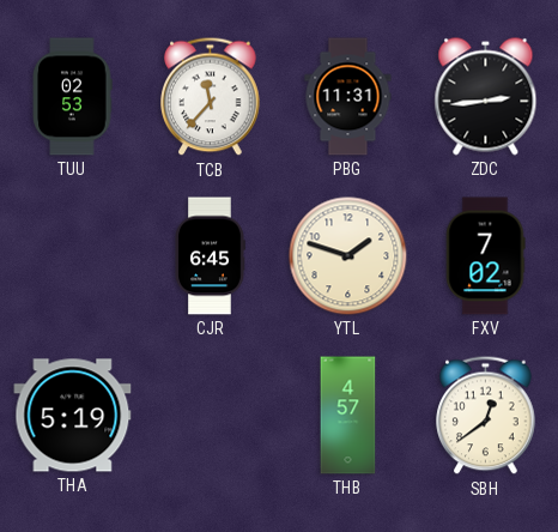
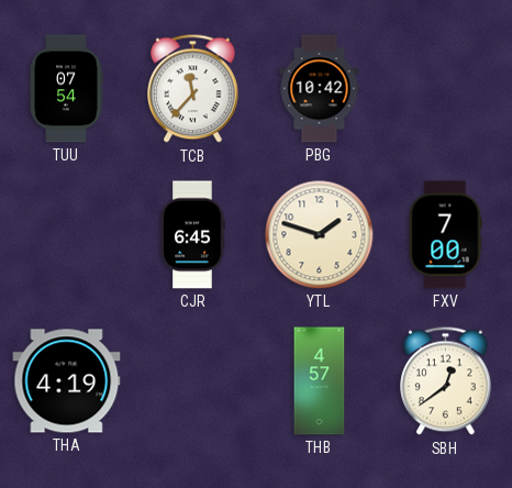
TUU: 02:53 -> 07:54 (66, 89)
PBG: 11:31 -> 10:42 (320, 89)
ZDC: 2:44 -> none (486, 97)
FXV: 7:02 -> 7:00 (445, 235)
THA: 5:19 -> 4:19 (67, 381)
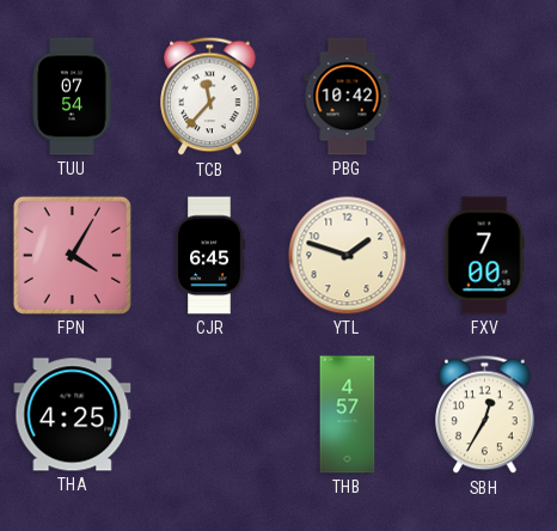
FPN: none -> 4:05 (72, 255)
THA: 4:19 -> 4:25 (73, 415)
SBH: 12:39 -> 12:35 (485, 415)
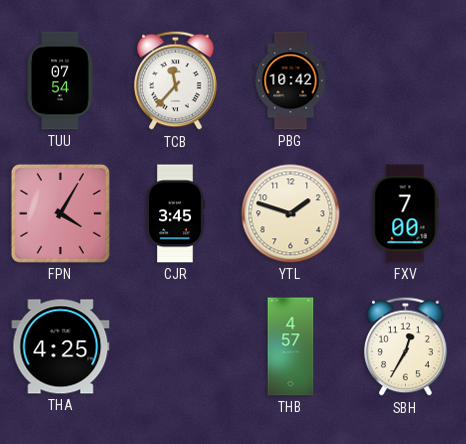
CJR: 6:45 -> 3:45 (175, 214)
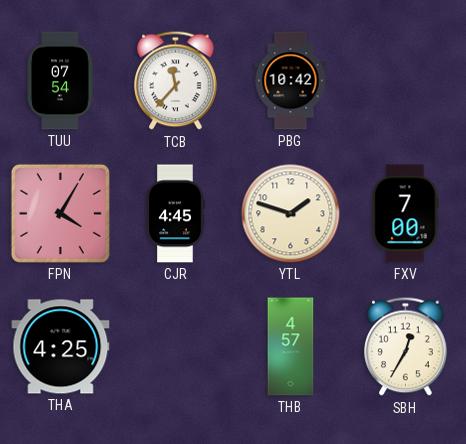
CJR: 3:45 -> 4:45 (175, 214)
